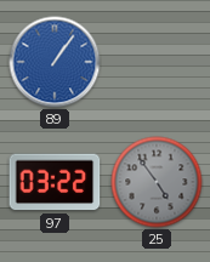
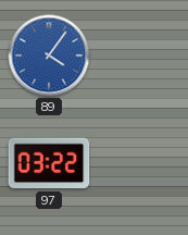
89: 1:06 -> 4:06 (49, 55)
25: 4:54 -> none (157, 182)
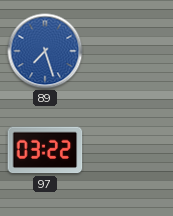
89: 4:06 -> 7:27 (45, 51)
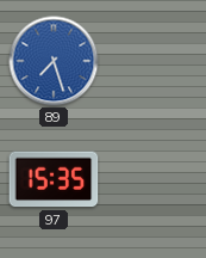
97: 03:22 -> 15:35 (54, 179)
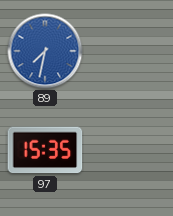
89: 7:27 -> 7:32 (45, 51)
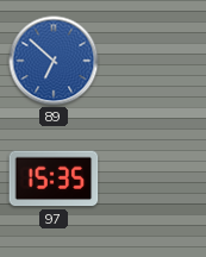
89: 7:32 -> 6:52 (54, 61)
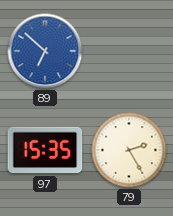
79: none -> 2:25 (129, 150)
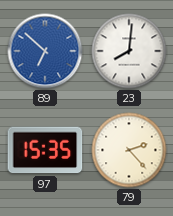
23: none -> 8:01 (129, 51)
79: 2:25 -> 2:23 (129, 150)
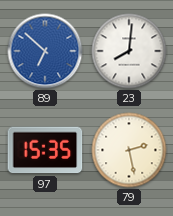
79: 2:23 -> 2:28 (129, 150)
